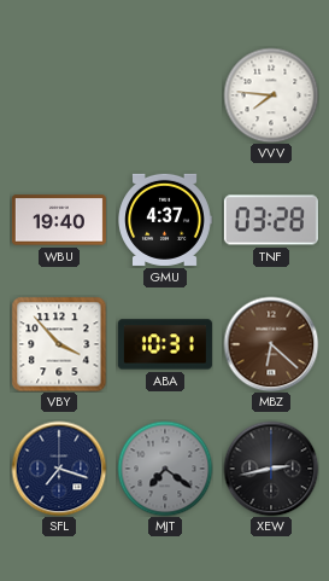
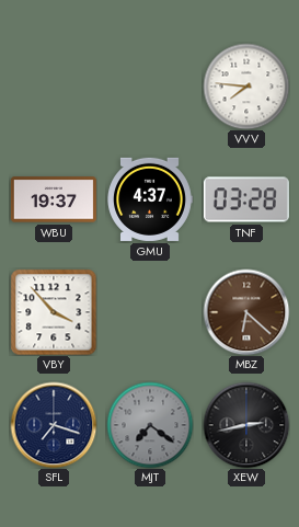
WBU: 19:40 -> 19:37 (54, 199)
ABA: 10:31 -> none (165, 344)
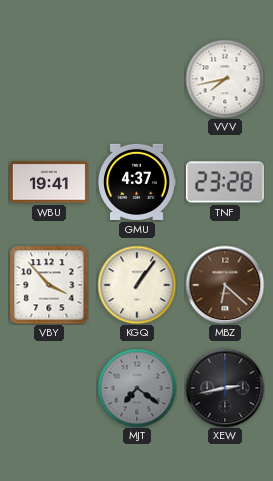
VVV: 7:46 -> 7:43 (225, 79)
WBU: 19:37 -> 19:41 (49, 182)
TNF: 03:28 -> 23:28 (225, 182)
KGQ: none -> 1:06 (137, 285)
SFL: 7:18 -> none (54, 425)
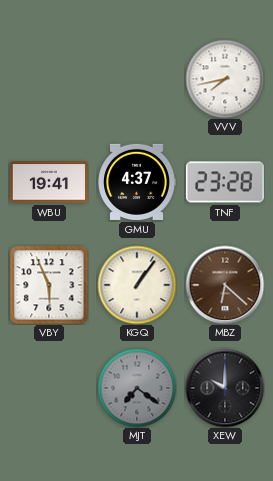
VBY: 3:53 -> 5:56 (49, 285)
XEW: 2:43 -> 10:00 (225, 388)
